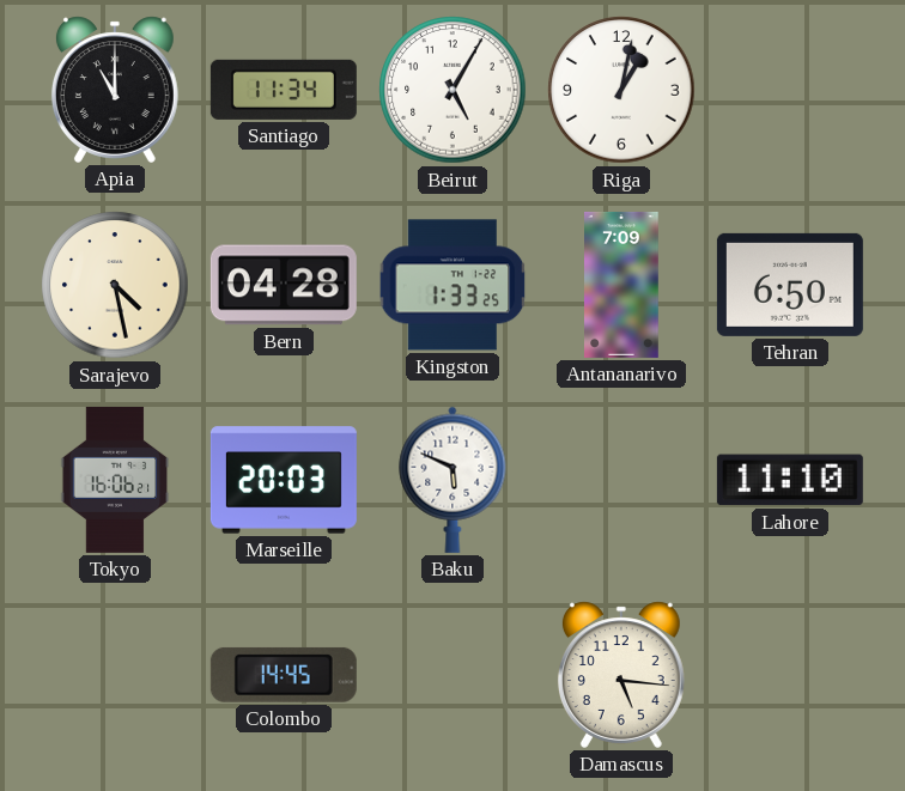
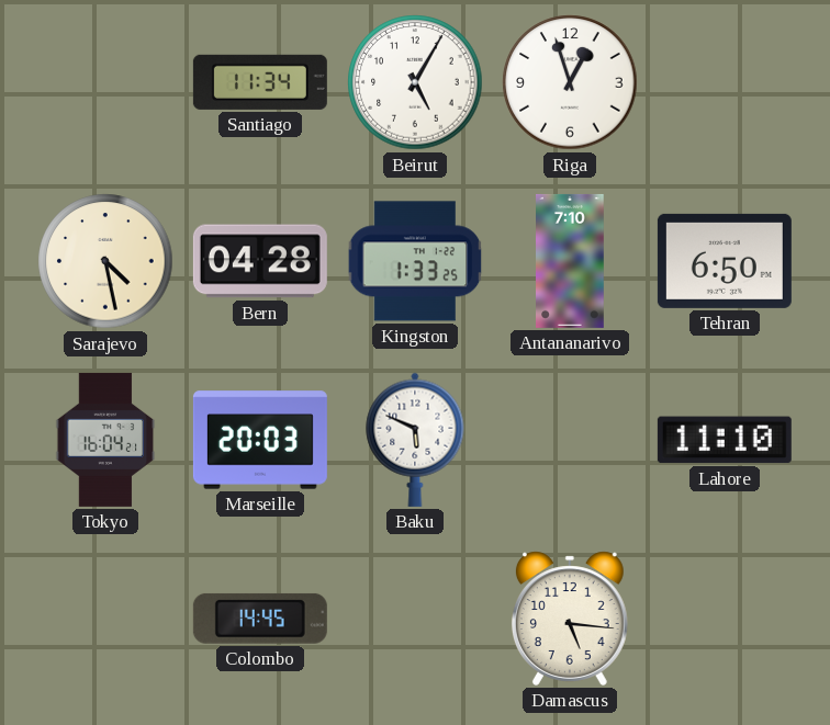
Apia: 11:00 -> none (115, 90)
Riga: 1:02 -> 12:57 (570, 82)
Antananarivo: 7:09 -> 7:10 (571, 261)
Tokyo: 16:06 -> 16:04 (105, 440)
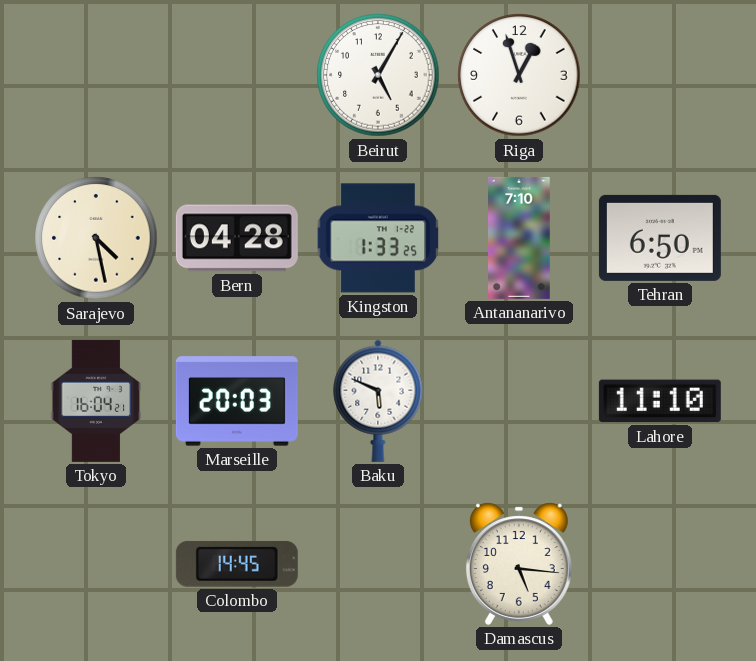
Santiago: 11:34 -> none (260, 82)
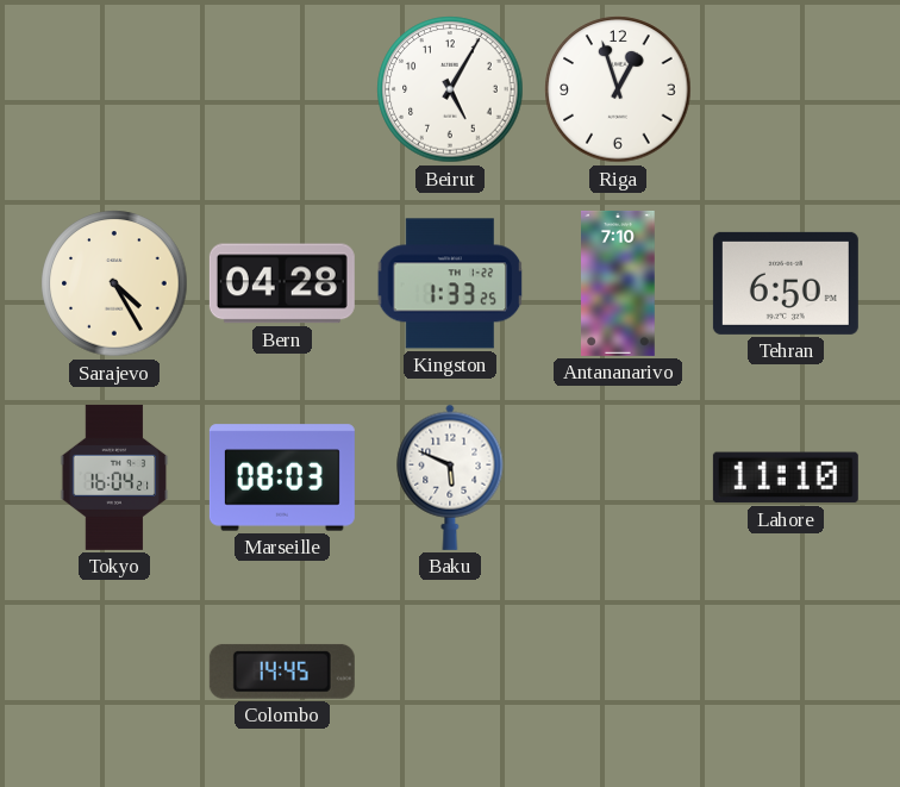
Sarajevo: 4:28 -> 4:25 (114, 283)
Marseille: 20:03 -> 08:03 (282, 477)
Damascus: 5:16 -> none (519, 564)
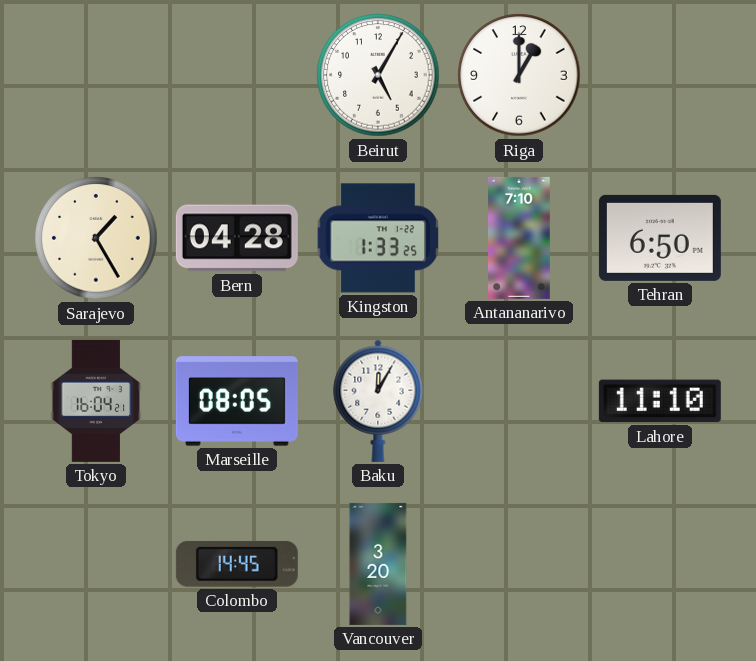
Riga: 12:57 -> 1:00 (519, 75)
Sarajevo: 4:25 -> 1:25 (96, 238)
Marseille: 08:03 -> 08:05 (237, 401)
Baku: 5:49 -> 12:05 (378, 401)
Vancouver: none -> 3:20 (378, 564)
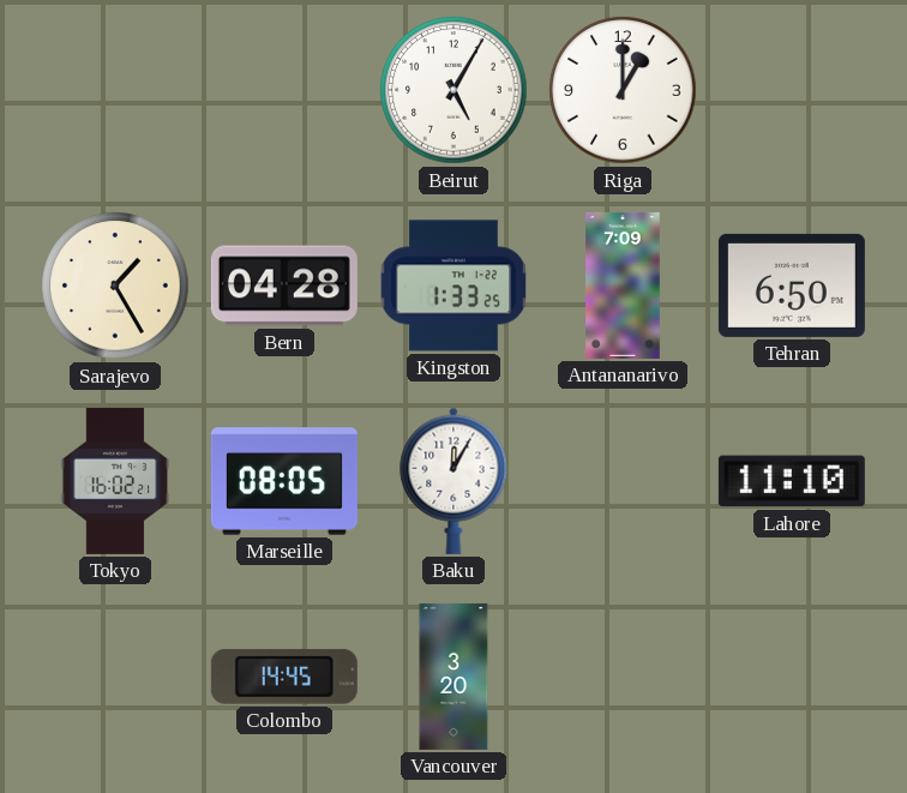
Antananarivo: 7:10 -> 7:09 (624, 286)
Tokyo: 16:04 -> 16:02 (115, 481)
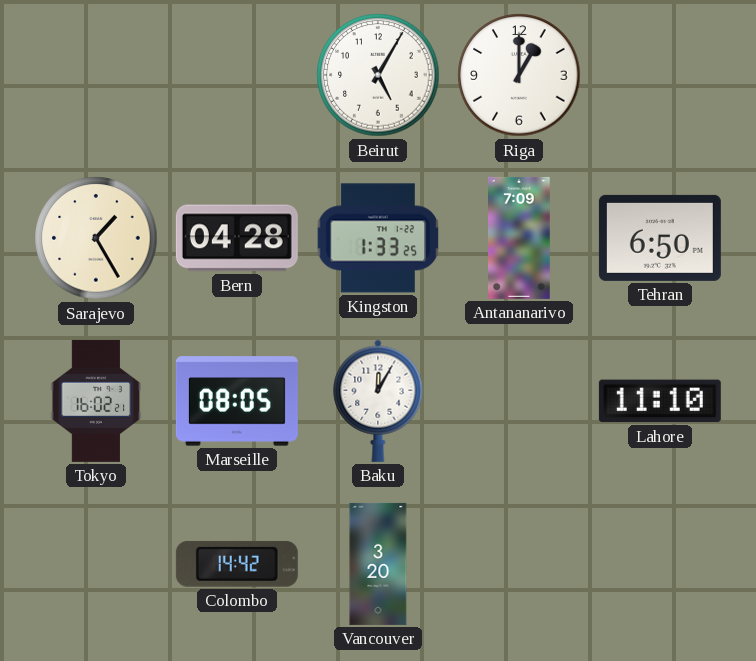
Colombo: 14:45 -> 14:42 (237, 564)
